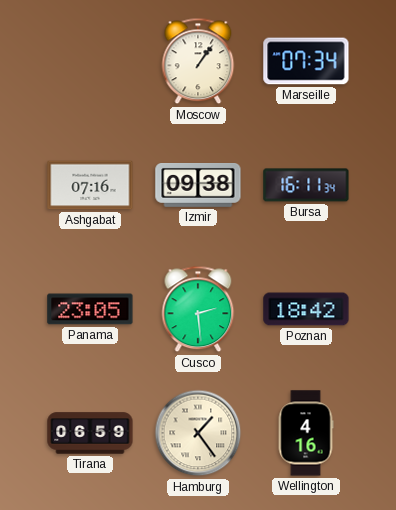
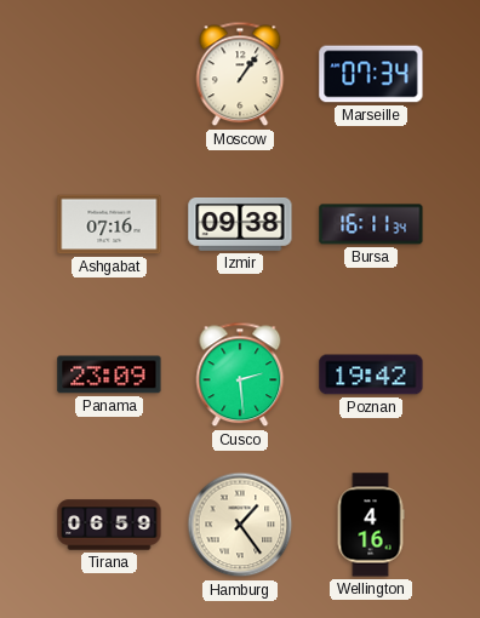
Panama: 23:05 -> 23:09 (109, 374)
Poznan: 18:42 -> 19:42 (371, 374)
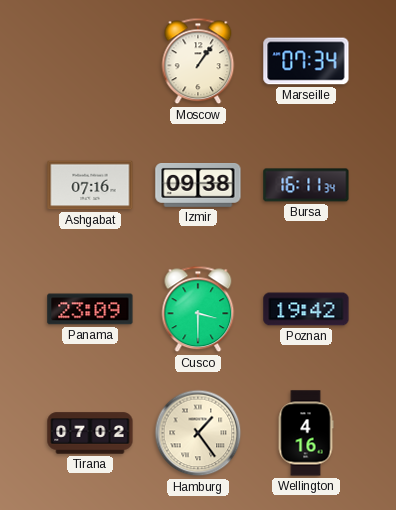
Cusco: 2:29 -> 3:30 (198, 309)
Tirana: 06:59 -> 07:02 (90, 433)
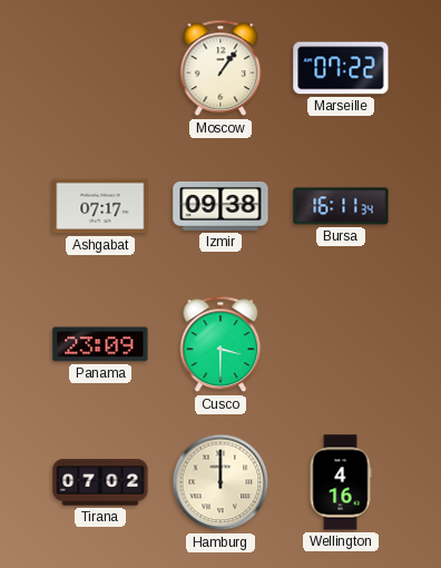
Marseille: 07:34 -> 07:22 (341, 68)
Ashgabat: 07:16 -> 07:17 (100, 206)
Poznan: 19:42 -> none (306, 309)
Hamburg: 1:24 -> 12:00 (220, 482)
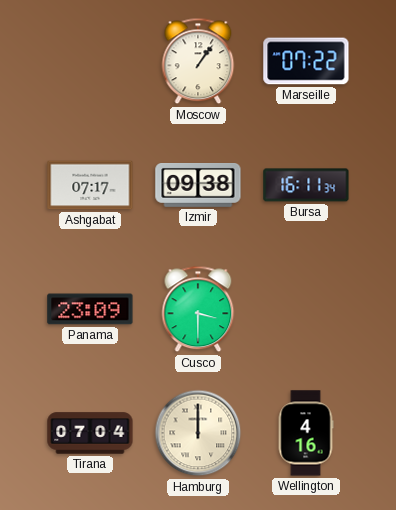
Tirana: 07:02 -> 07:04 (90, 433)
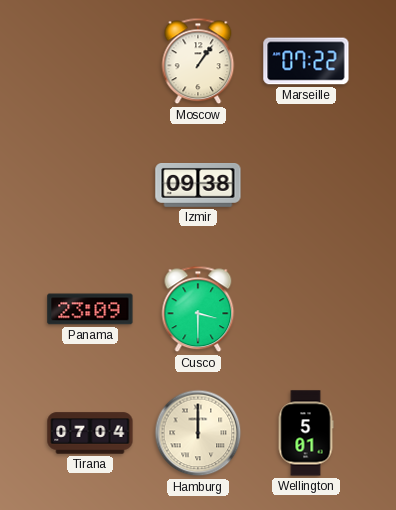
Ashgabat: 07:17 -> none (90, 185)
Bursa: 16:11 -> none (306, 185)
Wellington: 4:16 -> 5:01 (306, 433)
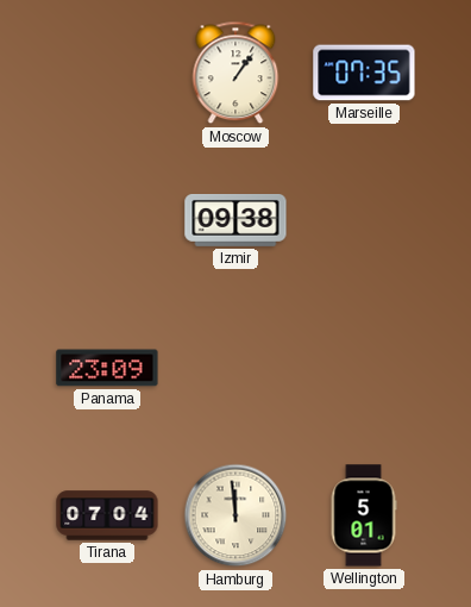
Marseille: 07:22 -> 07:35 (364, 73)
Cusco: 3:30 -> none (198, 309)
Hamburg: 12:00 -> 11:59 (235, 515)
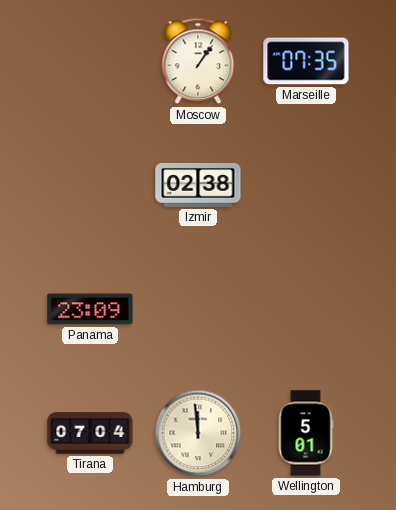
Izmir: 09:38 -> 02:38 (198, 186)
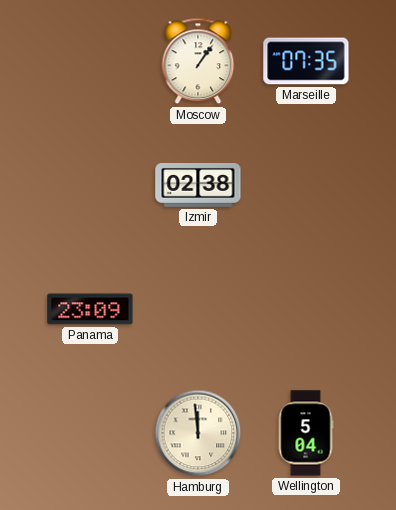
Tirana: 07:04 -> none (90, 433)
Wellington: 5:01 -> 5:04 (306, 433)
